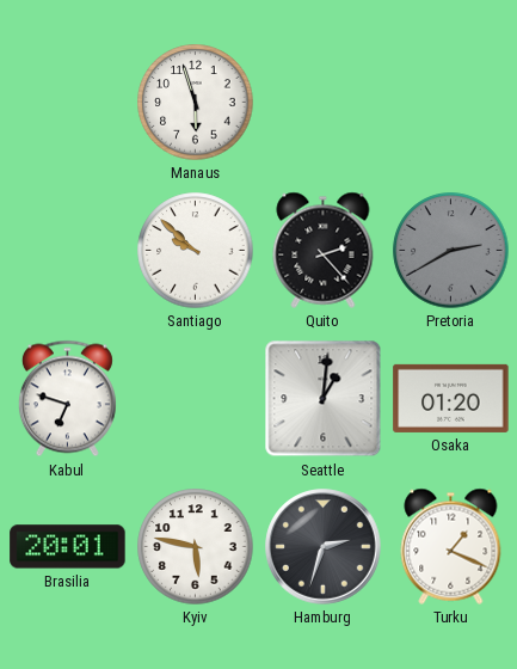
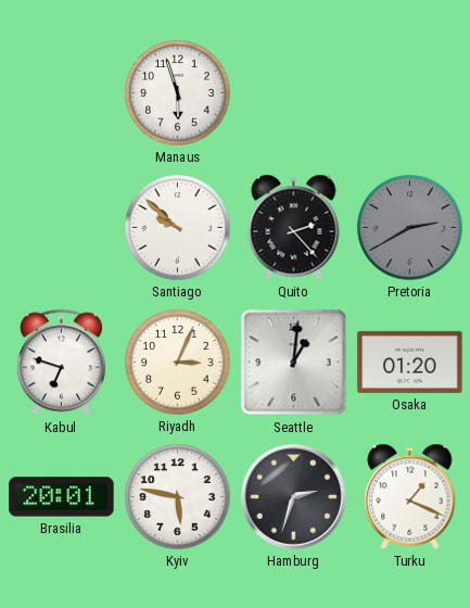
Riyadh: none -> 3:04 (178, 363)
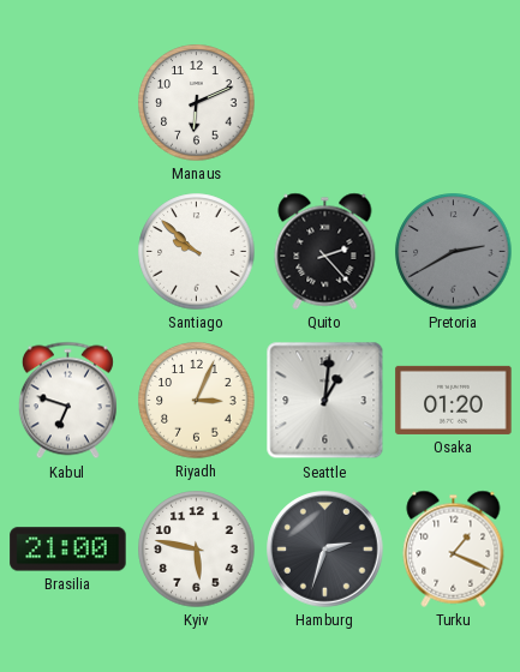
Manaus: 5:57 -> 6:11 (197, 103)
Brasilia: 20:01 -> 21:00 (68, 550)
